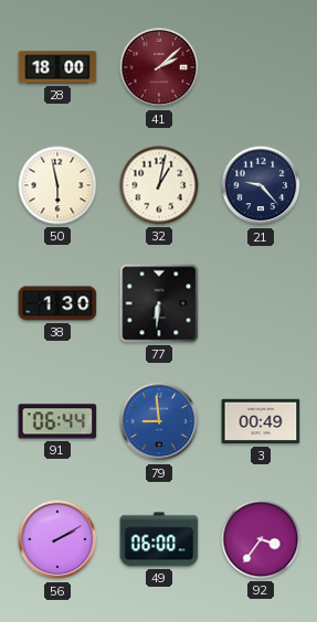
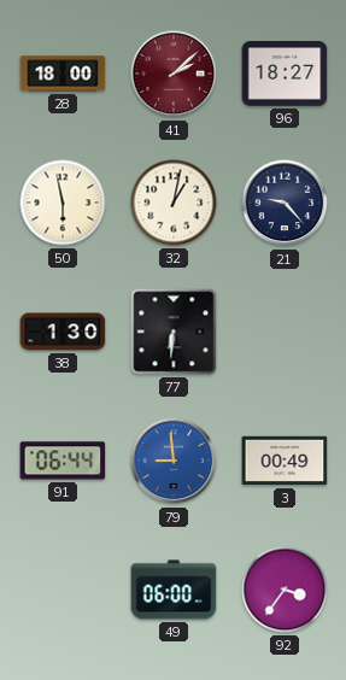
96: none -> 18:27 (285, 75)
56: 2:10 -> none (57, 539)
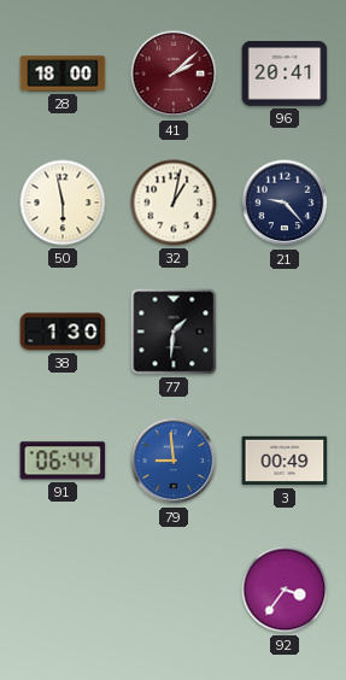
96: 18:27 -> 20:41 (285, 75)
77: 6:31 -> 1:31 (174, 332)
49: 06:00 -> none (174, 590)
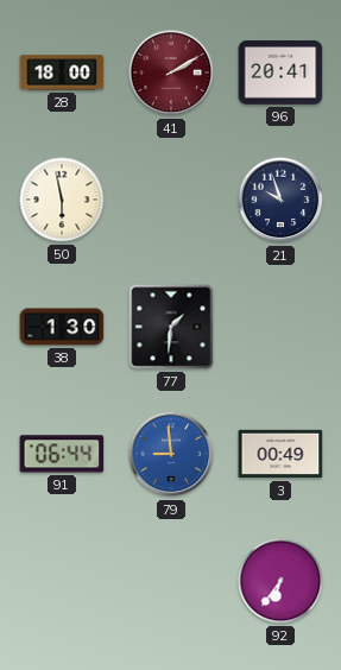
41: 2:08 -> 2:10 (171, 72)
32: 1:02 -> none (174, 203)
21: 9:23 -> 9:57 (280, 200)
92: 3:36 -> 6:36 (280, 581)
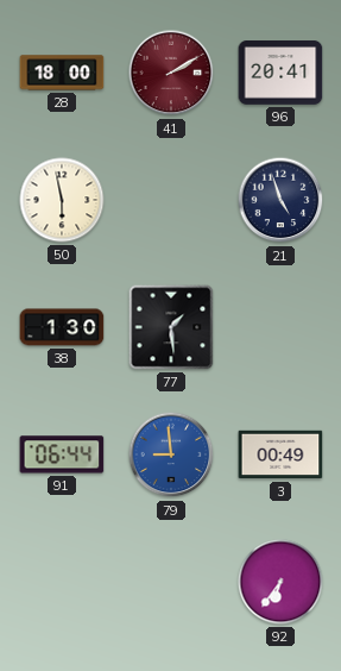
21: 9:57 -> 4:57 (280, 200)
77: 1:31 -> 1:29 (171, 327)
